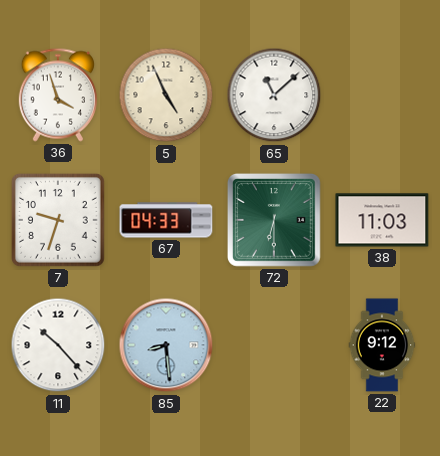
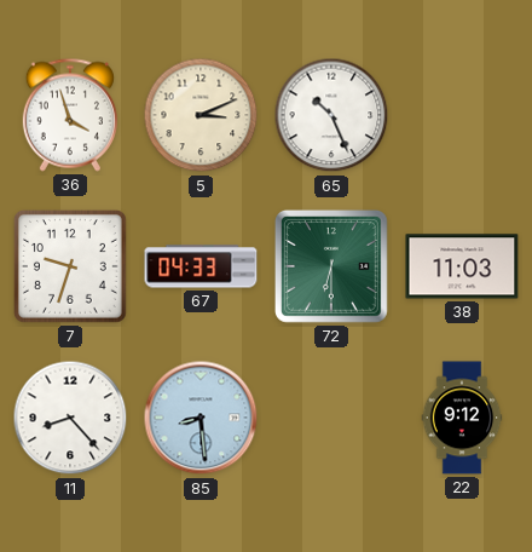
5: 4:56 -> 3:11 (201, 115)
65: 11:08 -> 10:26 (331, 115)
11: 10:23 -> 8:23 (70, 418)
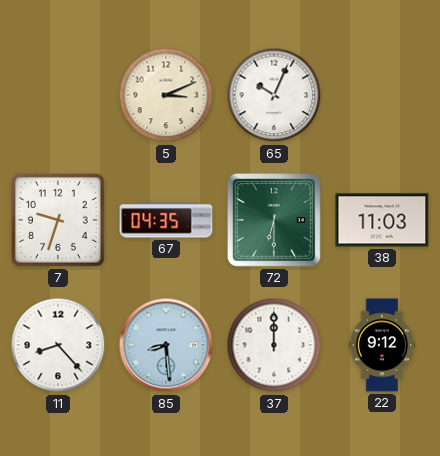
36: 3:57 -> none (70, 115)
65: 10:26 -> 10:04 (274, 95)
67: 04:33 -> 04:35 (166, 220)
37: none -> 12:00 (274, 345)
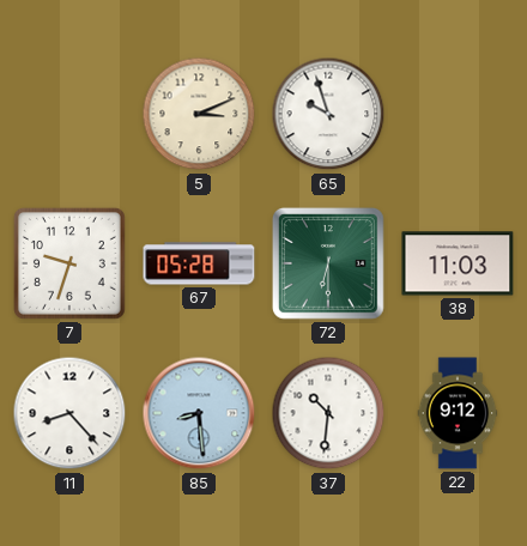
65: 10:04 -> 9:57 (328, 114)
67: 04:35 -> 05:28 (199, 263)
37: 12:00 -> 10:31 (328, 413)
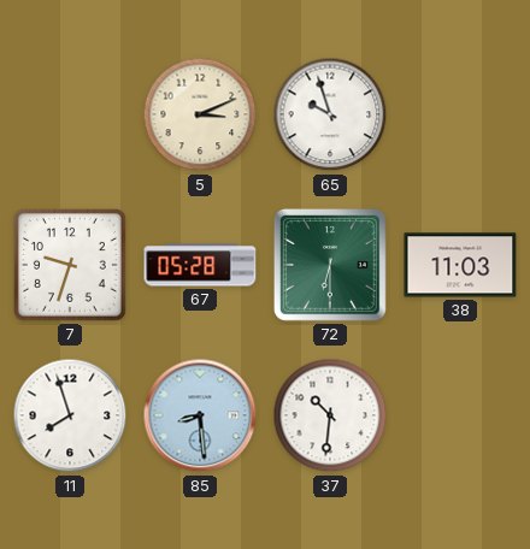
11: 8:23 -> 7:57 (70, 415)
22: 9:12 -> none (458, 413)
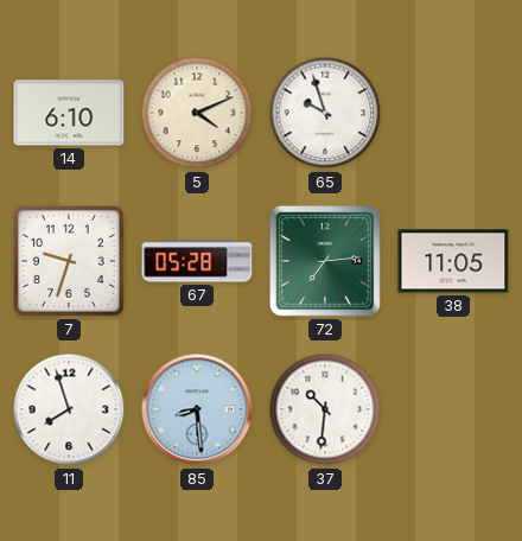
14: none -> 6:10 (69, 113)
5: 3:11 -> 4:11 (197, 113)
72: 6:30 -> 7:14 (325, 261)
38: 11:03 -> 11:05 (453, 261)
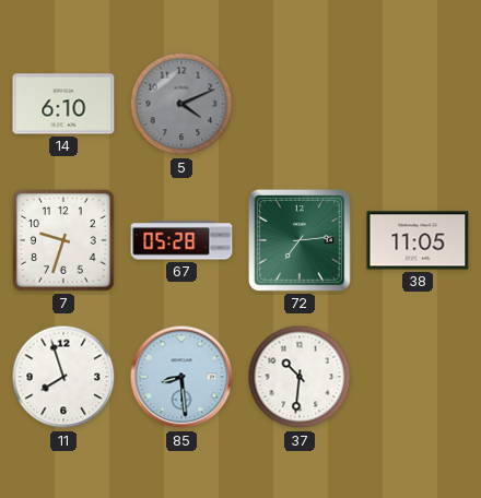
5 dial: cream -> grey (181, 104)
65: 9:57 -> none (325, 113)
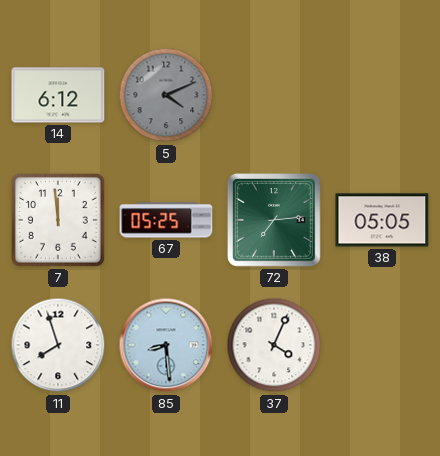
14: 6:10 -> 6:12 (58, 95)
7: 9:33 -> 11:59 (58, 220)
67: 05:28 -> 05:25 (166, 220)
38: 11:05 -> 05:05 (382, 220)
37: 10:31 -> 4:04 (274, 345)
